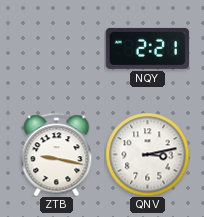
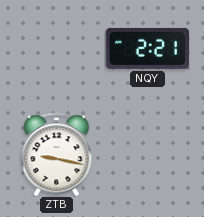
QNV: 3:13 -> none (147, 154)
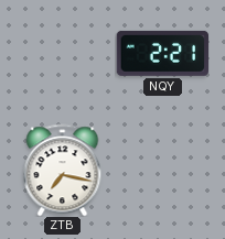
ZTB: 9:17 -> 7:17 (63, 170)
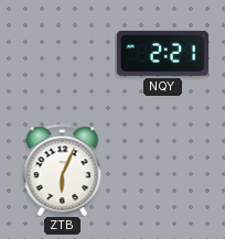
ZTB: 7:17 -> 6:04 (63, 170)
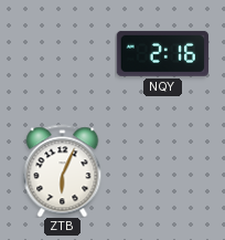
NQY: 2:21 -> 2:16 (162, 53)
